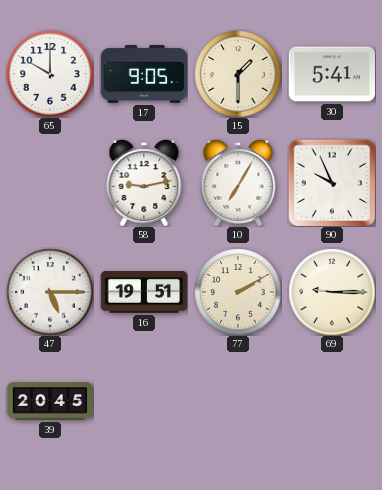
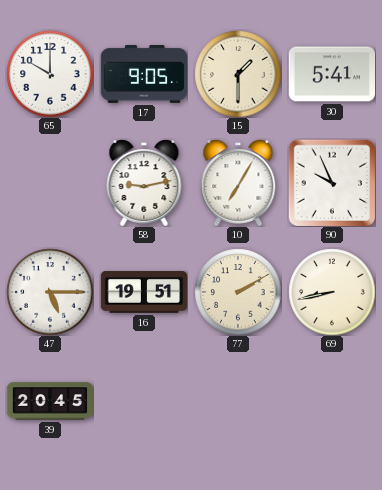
69: 9:15 -> 8:43 (332, 292)
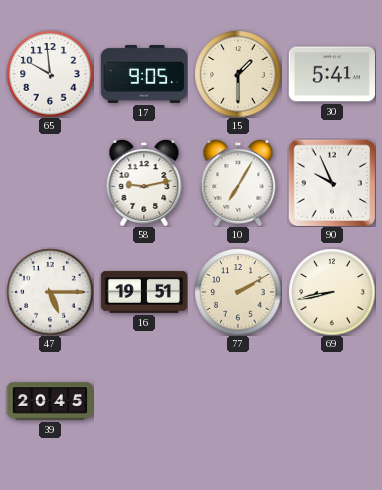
65: 10:00 -> 9:59 (50, 74)
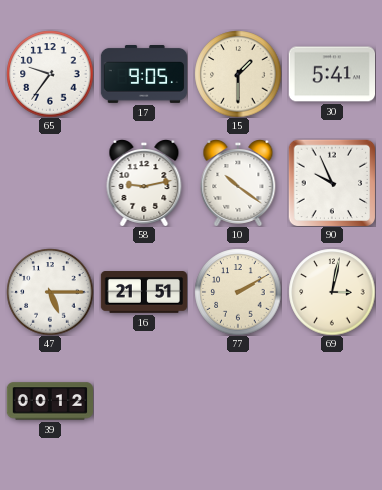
65: 9:59 -> 9:36 (50, 74)
10: 7:05 -> 10:21 (238, 183)
16: 19:51 -> 21:51 (144, 293)
69: 8:43 -> 3:02 (332, 292)
39: 20:45 -> 00:12 (49, 401)
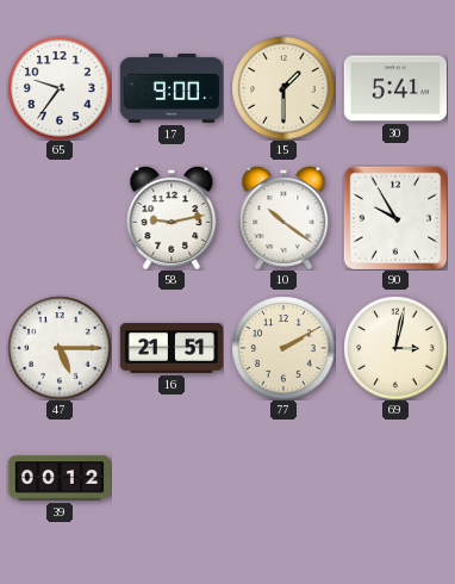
17: 9:05 -> 9:00 (172, 89)
90: 9:56 -> 9:55 (395, 218)
